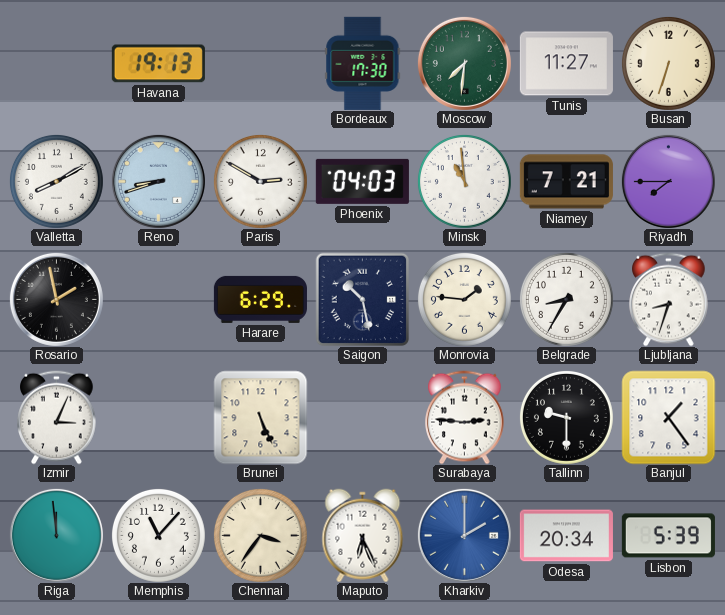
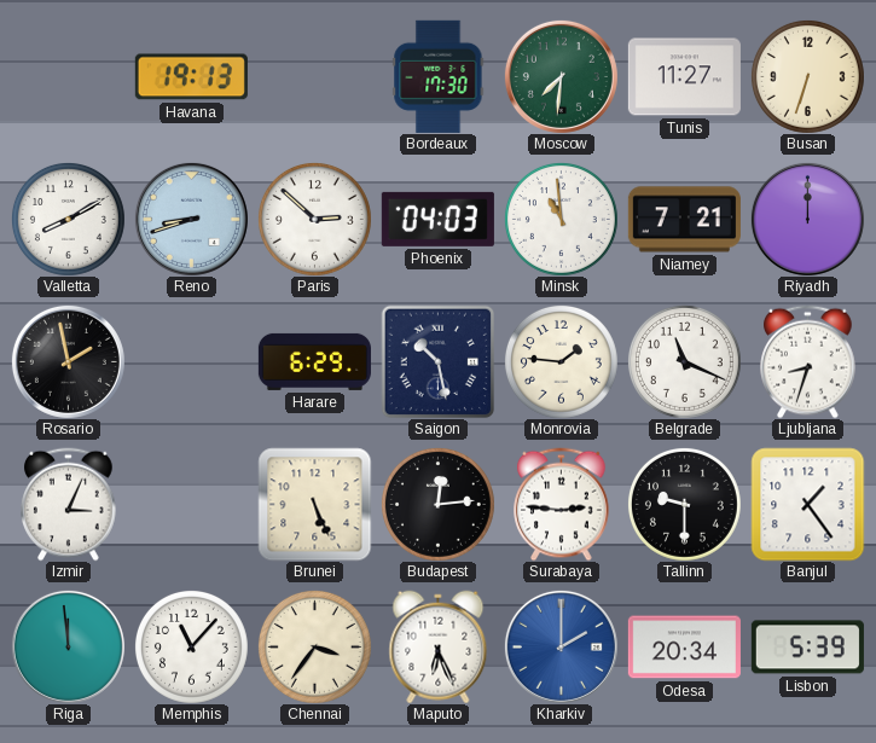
Paris: 2:50 -> 2:52 (314, 219)
Riyadh: 7:45 -> 12:00 (807, 219)
Belgrade: 8:35 -> 11:19 (684, 361)
Budapest: none -> 12:14 (437, 504)
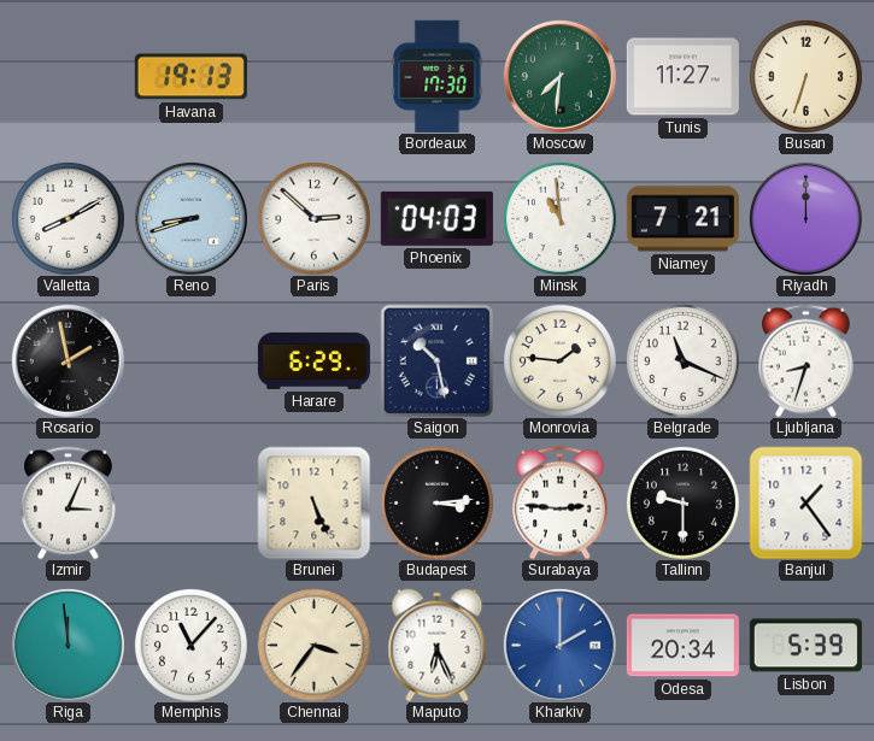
Budapest: 12:14 -> 3:14 (436, 502)
